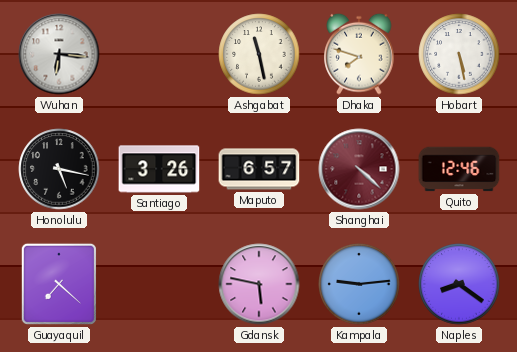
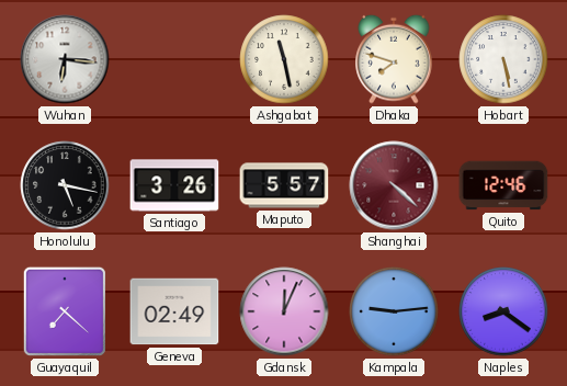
Maputo: 6:57 -> 5:57 (284, 185)
Geneva: none -> 02:49 (174, 311)
Gdansk: 5:47 -> 12:04 (284, 311)
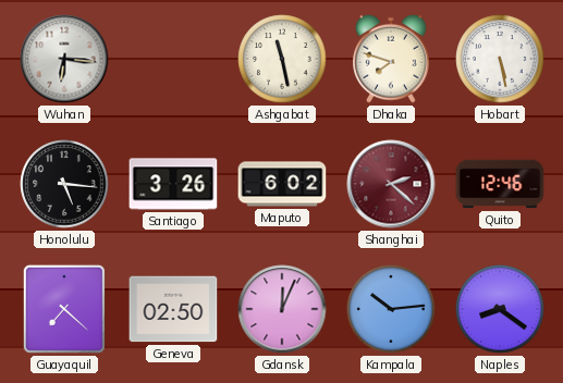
Honolulu: 5:17 -> 5:16 (64, 184)
Maputo: 5:57 -> 6:02 (282, 184)
Shanghai: 4:22 -> 2:22 (391, 184)
Geneva: 02:49 -> 02:50 (173, 309)
Kampala: 9:14 -> 10:14 (391, 309)
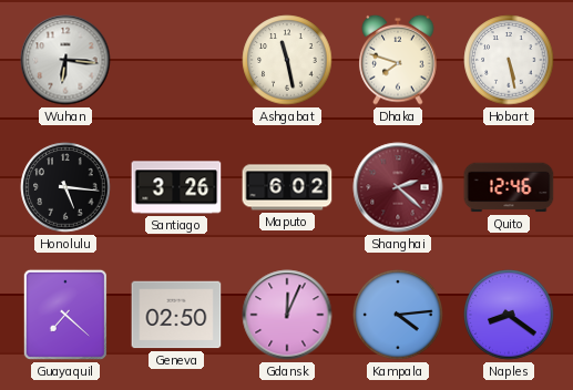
Kampala: 10:14 -> 4:14 (398, 315)
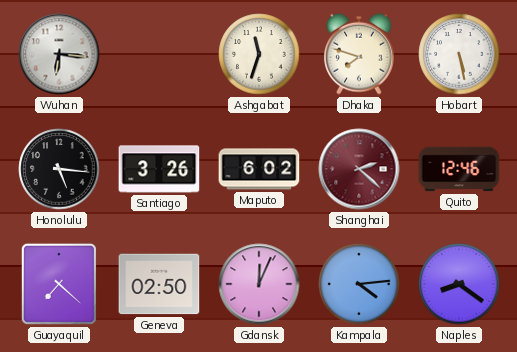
Ashgabat: 11:28 -> 11:33 (259, 54)
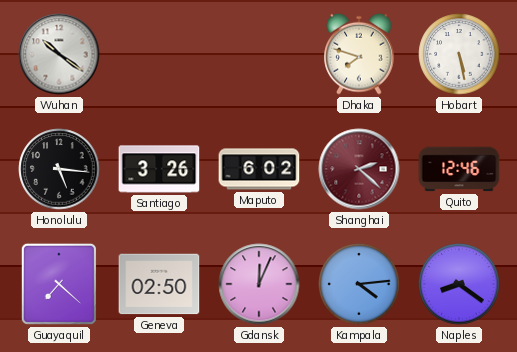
Wuhan: 6:16 -> 10:21 (59, 54)
Ashgabat: 11:33 -> none (259, 54)
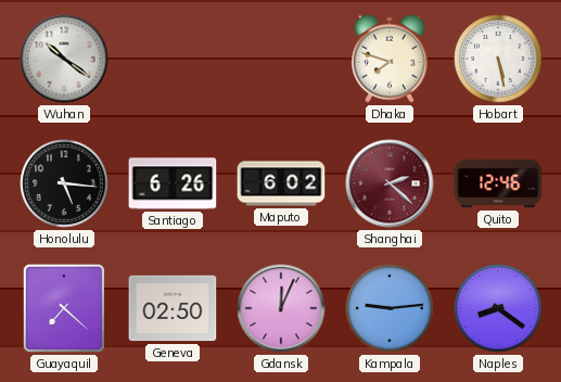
Santiago: 3:26 -> 6:26 (173, 183)
Kampala: 4:14 -> 9:14 (390, 308)
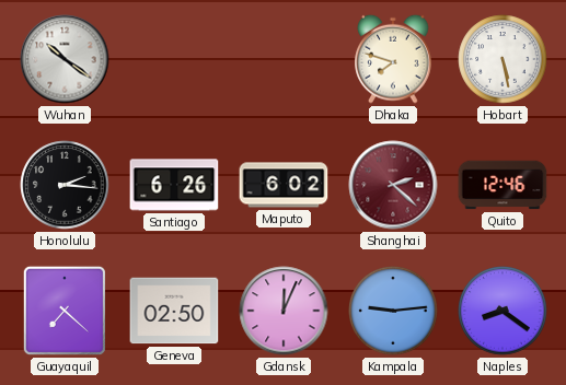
Honolulu: 5:16 -> 2:16 (65, 185)
